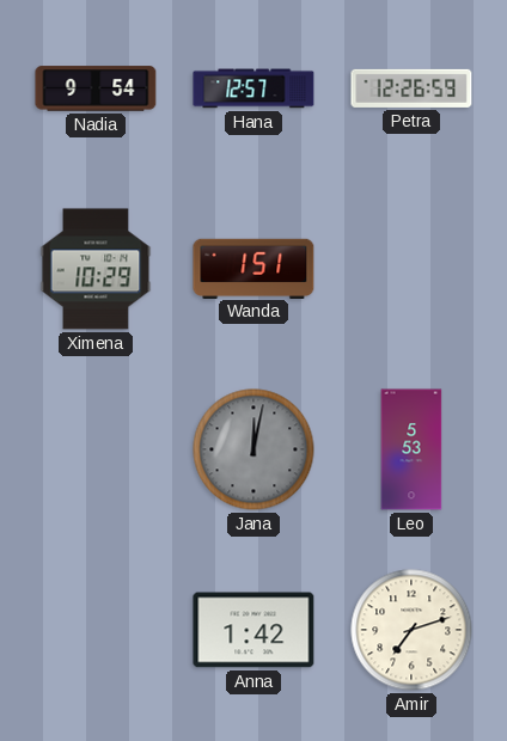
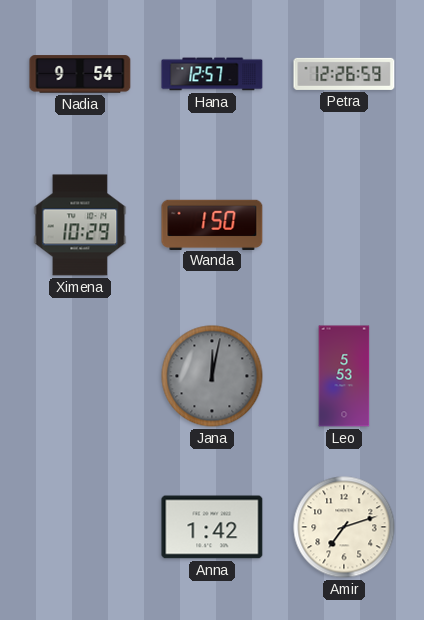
Wanda: 1:51 -> 1:50 (212, 224)
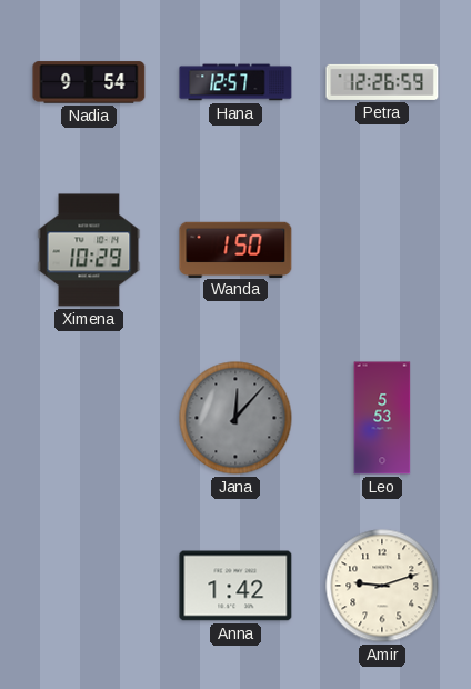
Jana: 12:02 -> 12:07 (235, 418)
Amir: 7:12 -> 9:12 (382, 586)
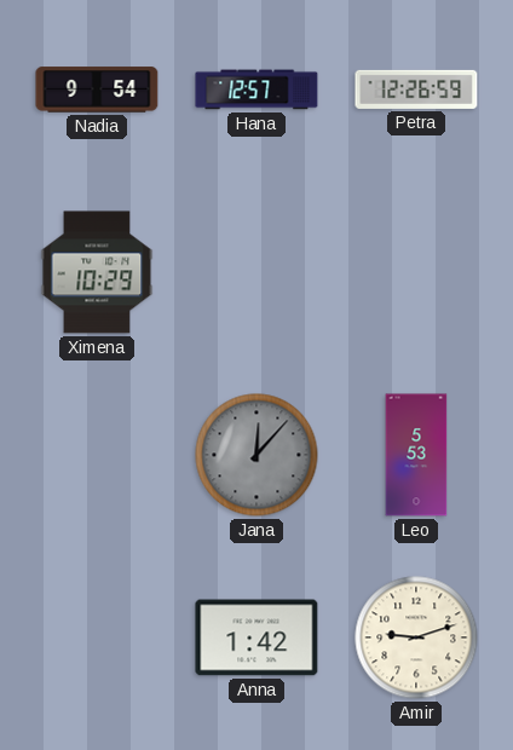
Wanda: 1:50 -> none (235, 249)
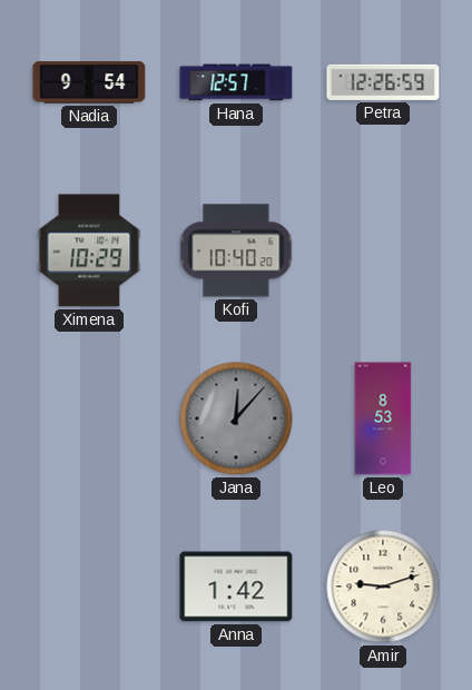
Kofi: none -> 10:40 (236, 250)
Leo: 5:53 -> 8:53 (383, 418)
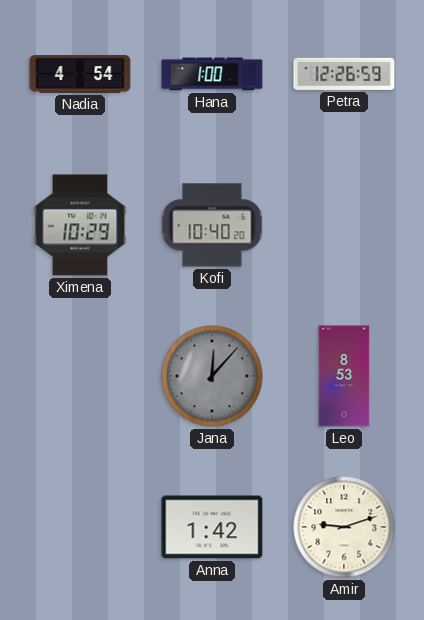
Nadia: 9:54 -> 4:54 (80, 74)
Hana: 12:57 -> 1:00 (212, 74)
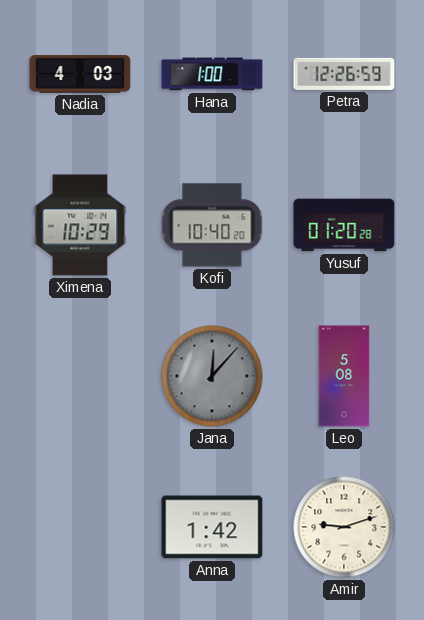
Nadia: 4:54 -> 4:03 (80, 74)
Yusuf: none -> 01:20 (344, 225)
Leo: 8:53 -> 5:08 (344, 376)
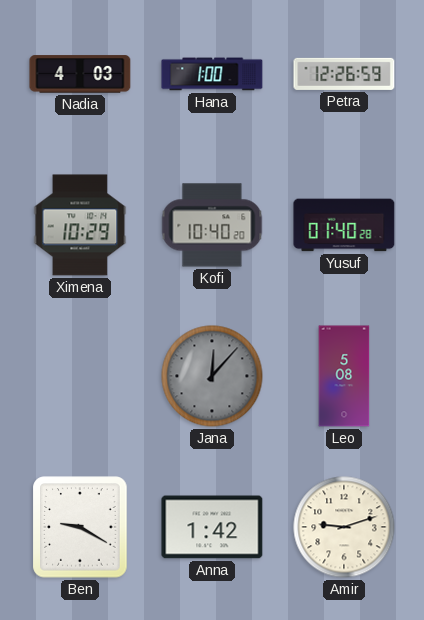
Yusuf: 01:20 -> 01:40 (344, 225)
Ben: none -> 9:20 (80, 527)
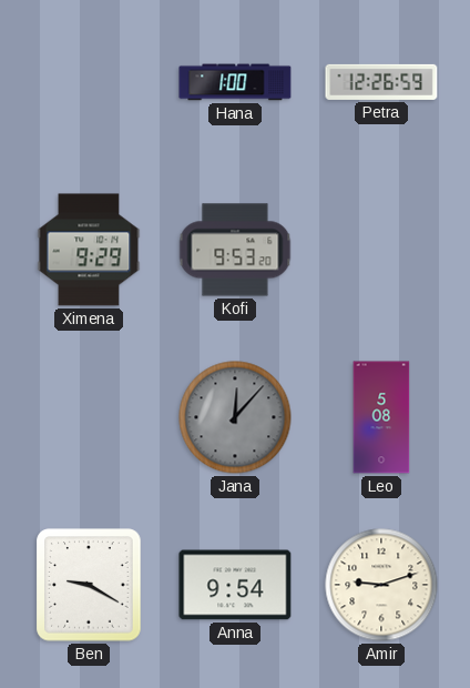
Nadia: 4:03 -> none (80, 74)
Ximena: 10:29 -> 9:29 (89, 250)
Kofi: 10:40 -> 9:53 (235, 250)
Yusuf: 01:40 -> none (344, 225)
Anna: 1:42 -> 9:54 (235, 585)
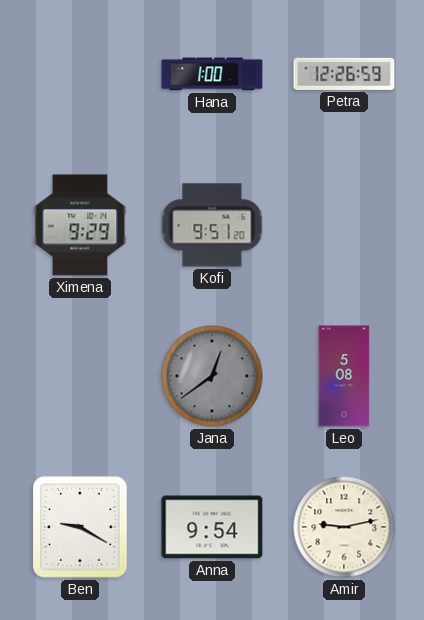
Kofi: 9:53 -> 9:51 (212, 225)
Jana: 12:07 -> 12:39 (212, 376)
Amir: 9:12 -> 9:13 (344, 527)
